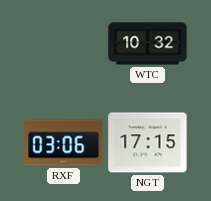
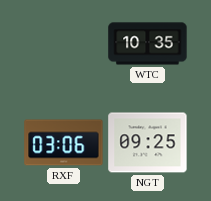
WTC: 10:32 -> 10:35 (148, 44)
NGT: 17:15 -> 09:25 (148, 143)
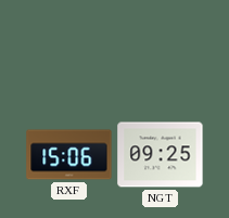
WTC: 10:35 -> none (148, 44)
RXF: 03:06 -> 15:06 (69, 155)
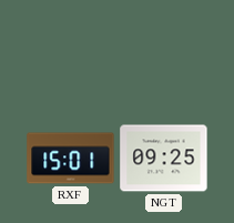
RXF: 15:06 -> 15:01 (71, 159)
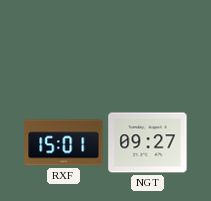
NGT: 09:25 -> 09:27 (148, 143)
